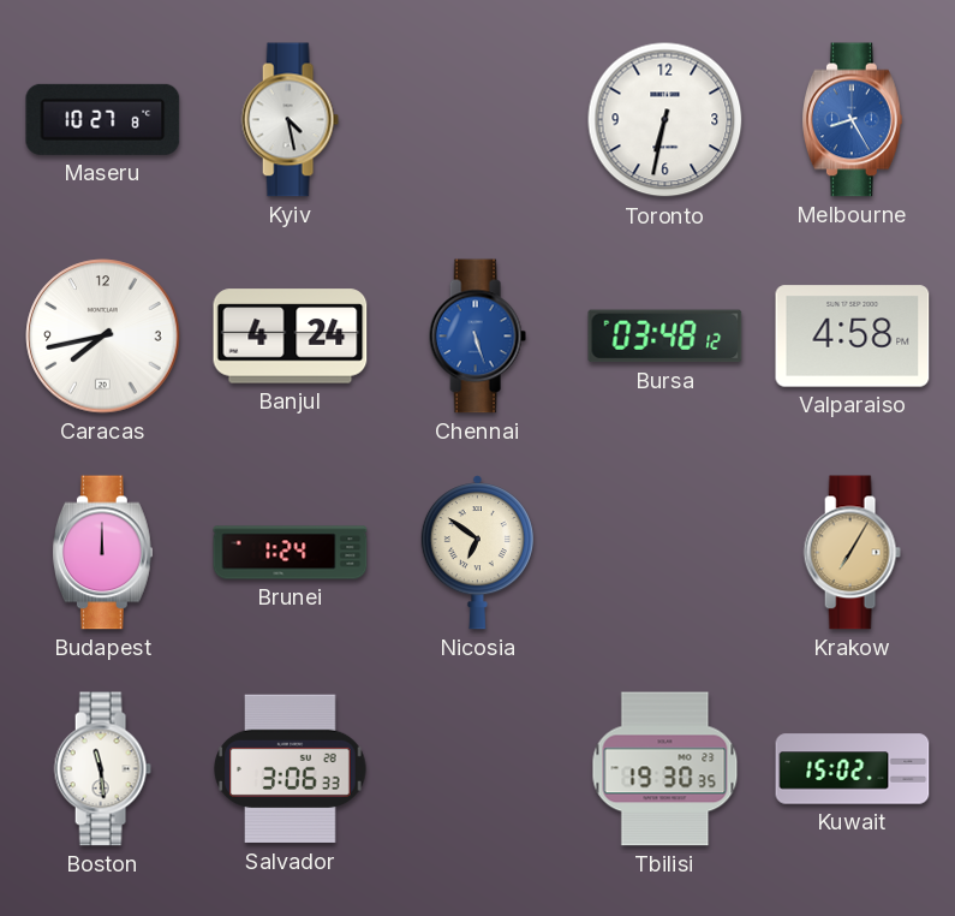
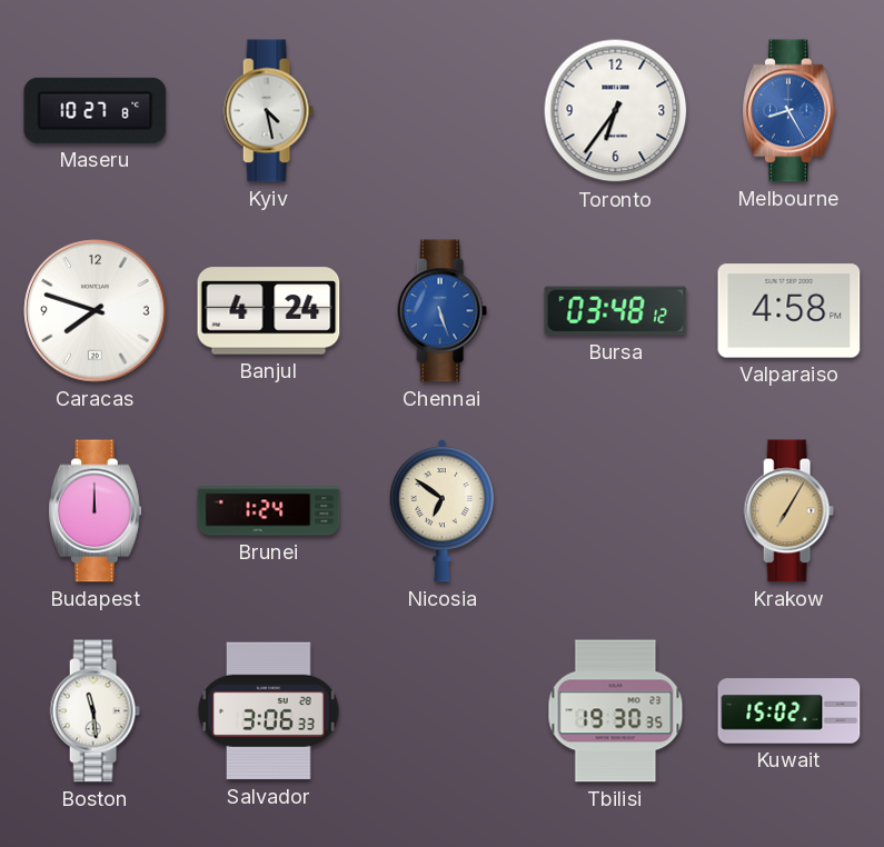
Toronto: 6:32 -> 6:36 (616, 111)
Caracas: 7:43 -> 7:48 (96, 311)
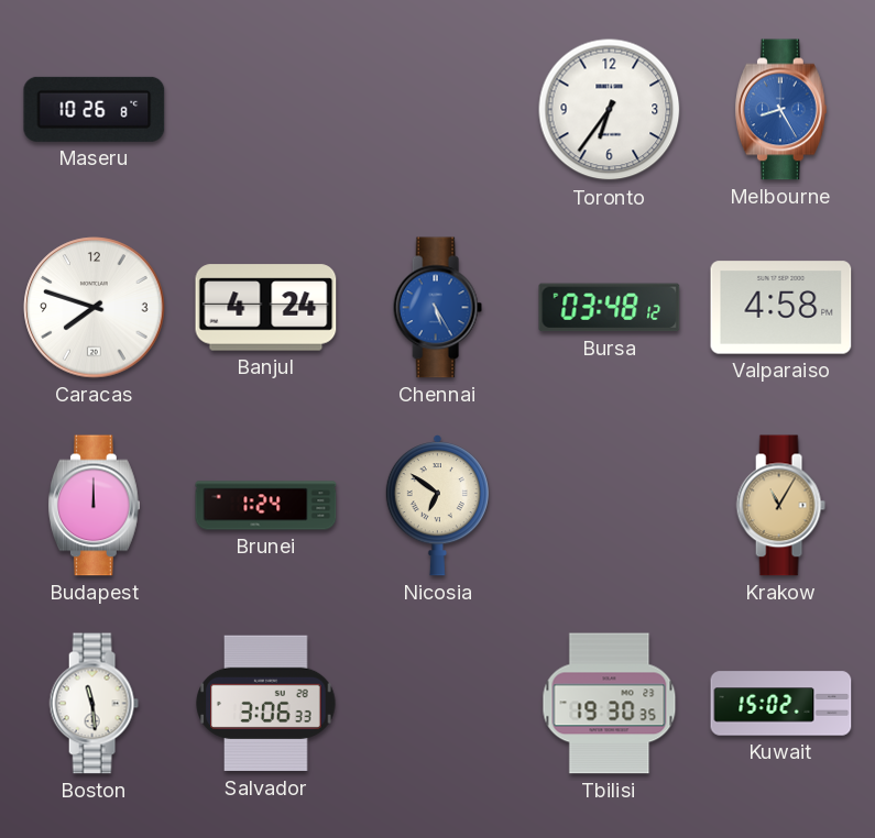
Maseru: 10:27 -> 10:26 (95, 109)
Kyiv: 4:28 -> none (268, 111)
Chennai: 5:27 -> 5:25 (437, 308)
Krakow: 7:05 -> 11:05 (780, 506)
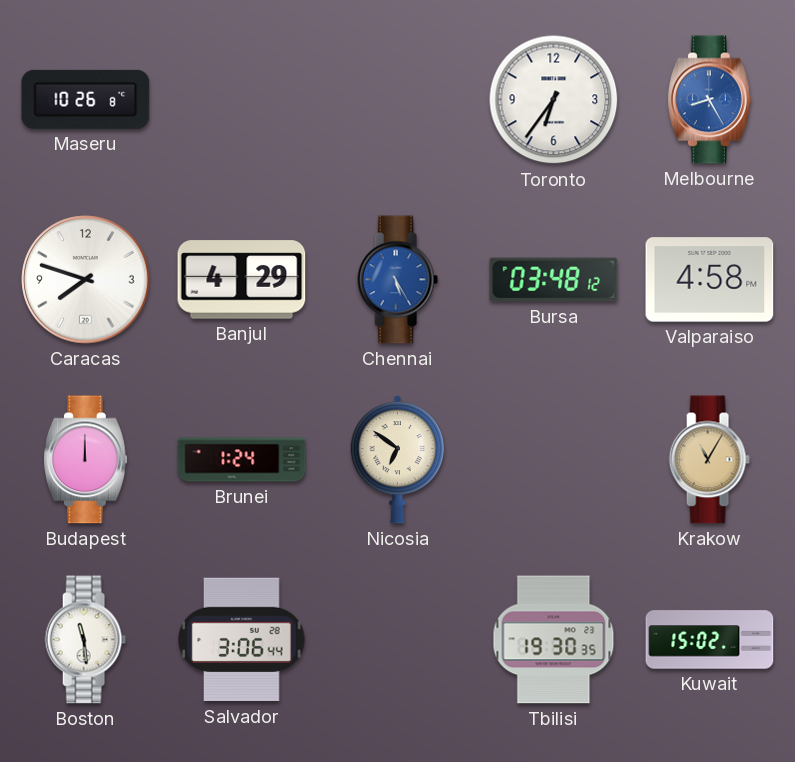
Banjul: 4:24 -> 4:29 (242, 280)
Salvador: 3:06:33 -> 3:06:44 (242, 640)
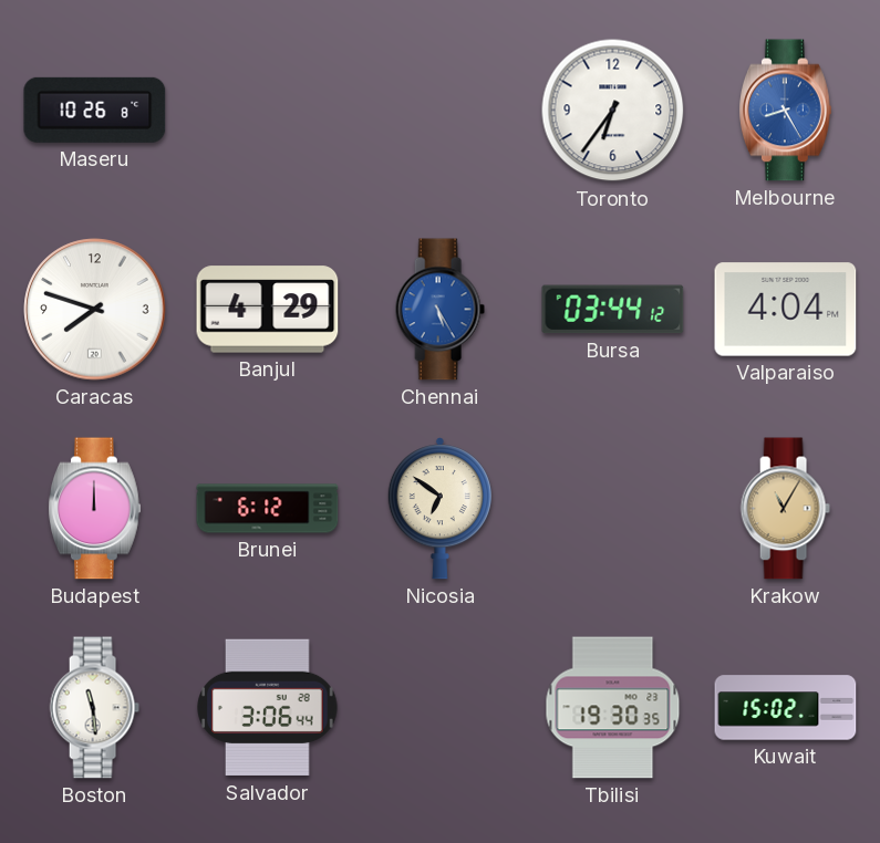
Bursa: 03:48 -> 03:44 (613, 310)
Valparaiso: 4:58 -> 4:04 (786, 310)
Brunei: 1:24 -> 6:12 (268, 509)
